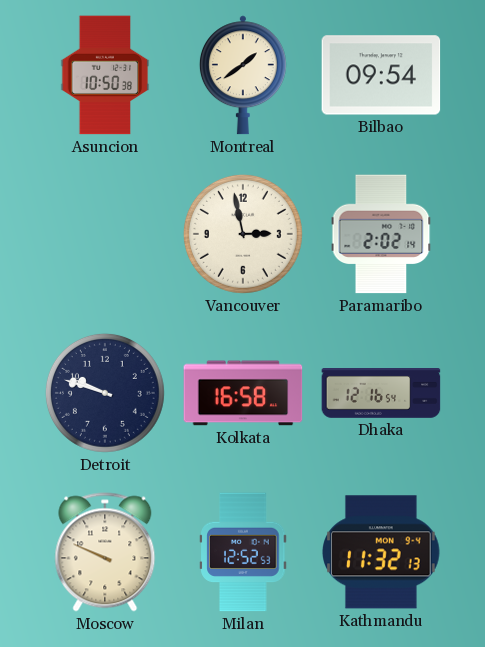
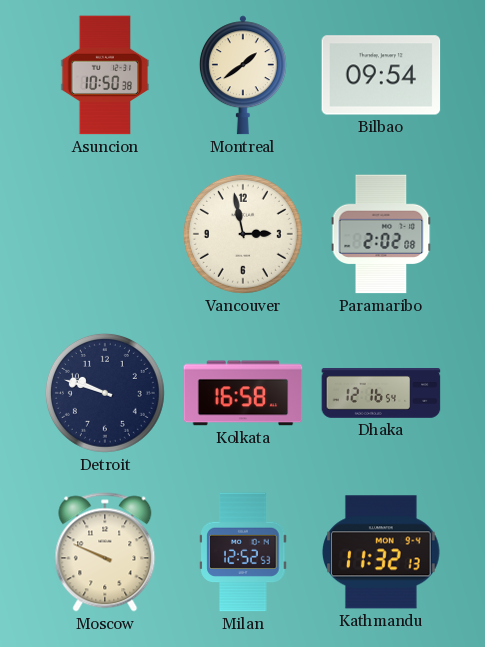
Paramaribo: 2:02:14 -> 2:02:08 (381, 234)
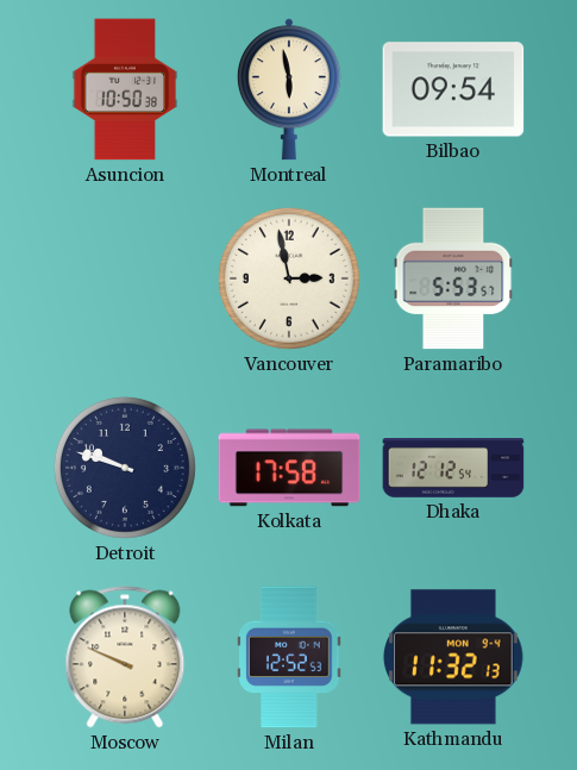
Montreal: 1:39 -> 5:58 (289, 89)
Paramaribo: 2:02 -> 5:53 (453, 278)
Kolkata: 16:58 -> 17:58 (289, 468)
Dhaka: 12:16 -> 12:12 (453, 469)
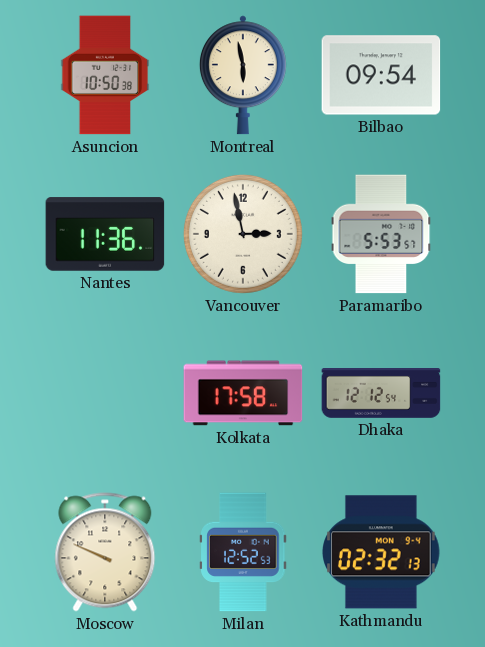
Nantes: none -> 11:36 (105, 234)
Detroit: 9:48 -> none (125, 468)
Kathmandu: 11:32 -> 02:32 (381, 552)
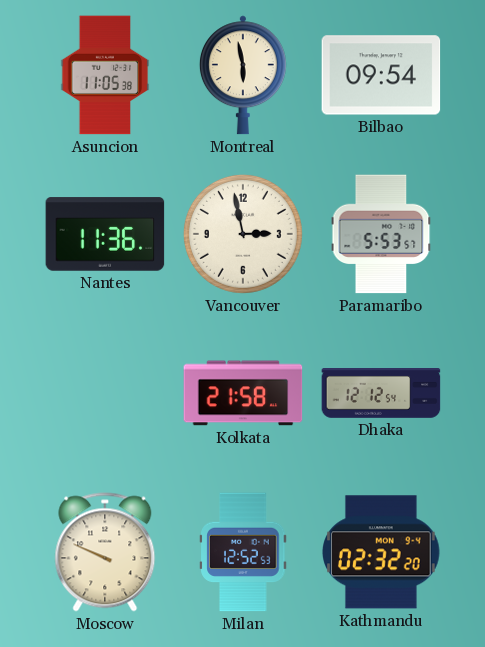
Asuncion: 10:50 -> 11:05 (105, 75)
Kolkata: 17:58 -> 21:58 (243, 393)
Kathmandu: 02:32:13 -> 02:32:20 (381, 552)
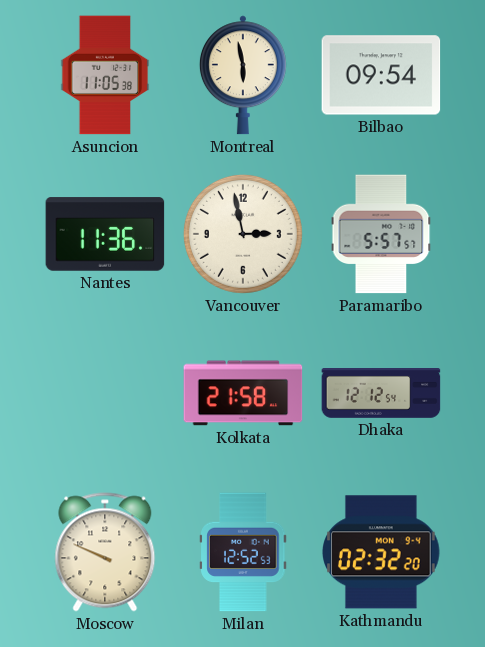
Paramaribo: 5:53 -> 5:57 (381, 234)
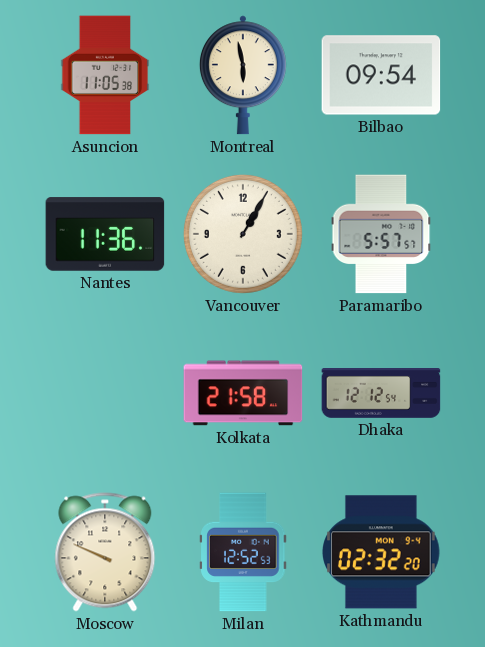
Vancouver: 2:58 -> 1:05 (243, 234)
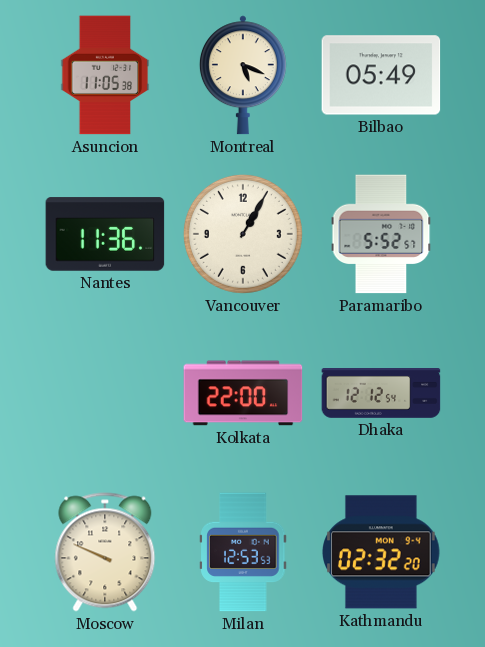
Montreal: 5:58 -> 5:19 (243, 75)
Bilbao: 09:54 -> 05:49 (381, 75)
Paramaribo: 5:57 -> 5:52 (381, 234)
Kolkata: 21:58 -> 22:00 (243, 393)
Milan: 12:52 -> 12:53 (243, 552)
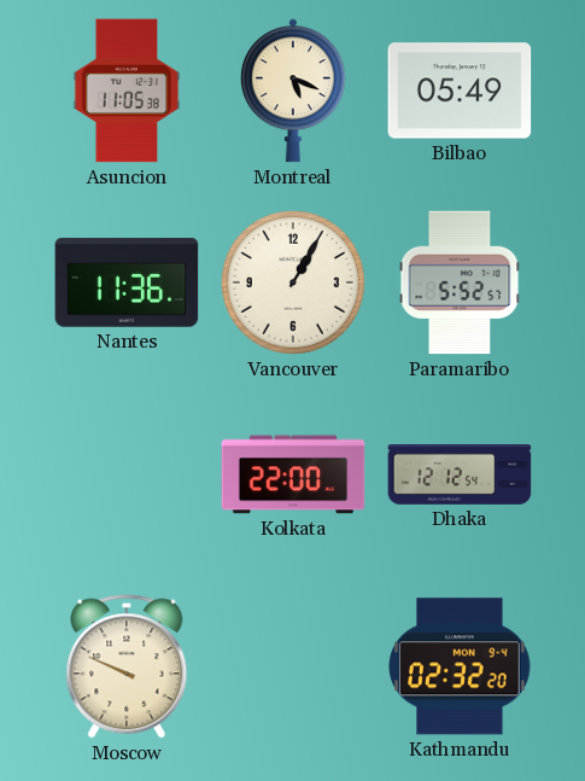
Milan: 12:53 -> none (243, 552)
